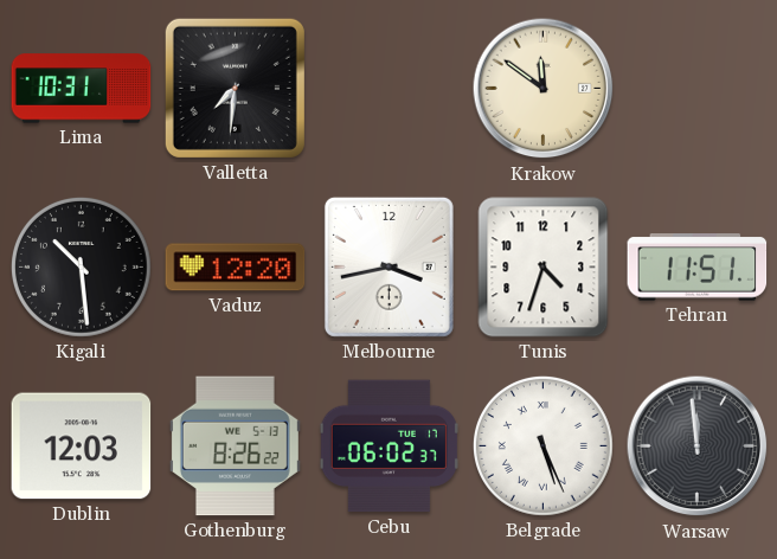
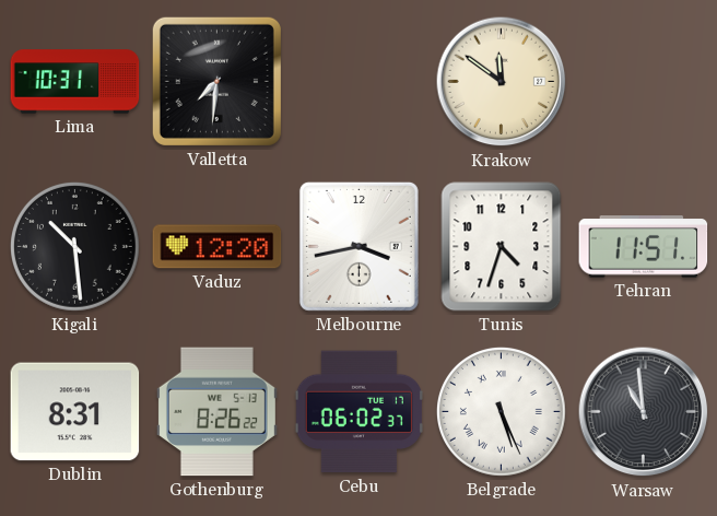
Dublin: 12:03 -> 8:31 (75, 412)
Warsaw: 11:59 -> 10:59 (644, 412)
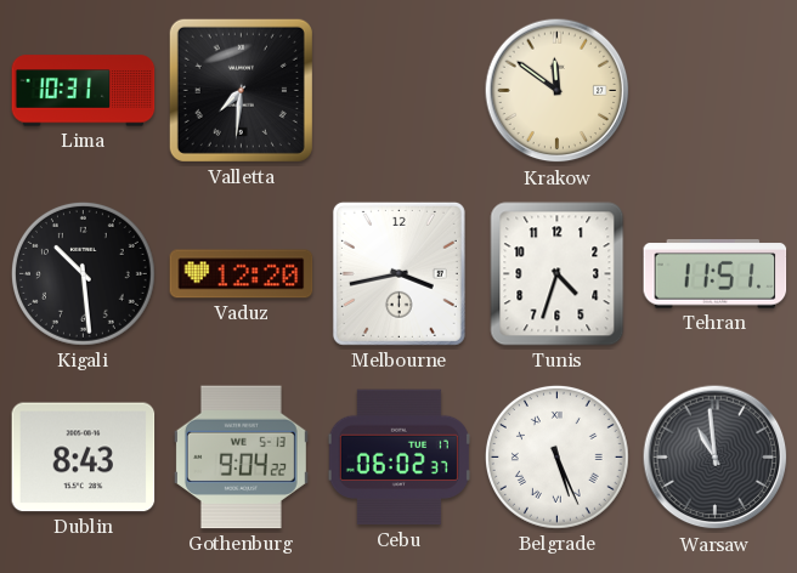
Dublin: 8:31 -> 8:43 (84, 458)
Gothenburg: 8:26 -> 9:04 (241, 458)
